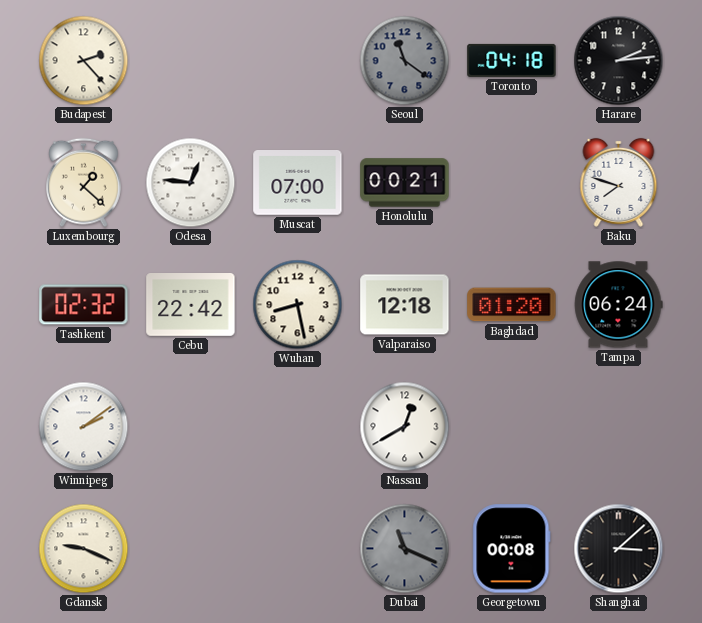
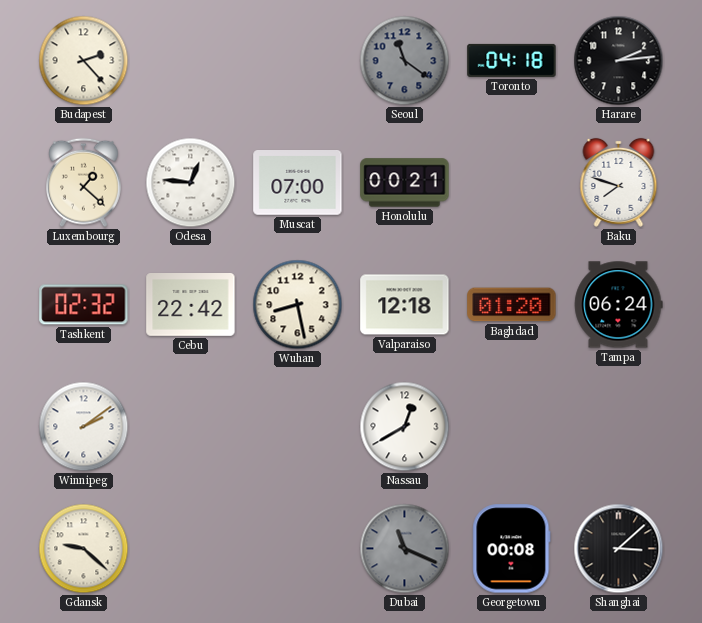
Gdansk: 9:19 -> 9:22 (84, 549)
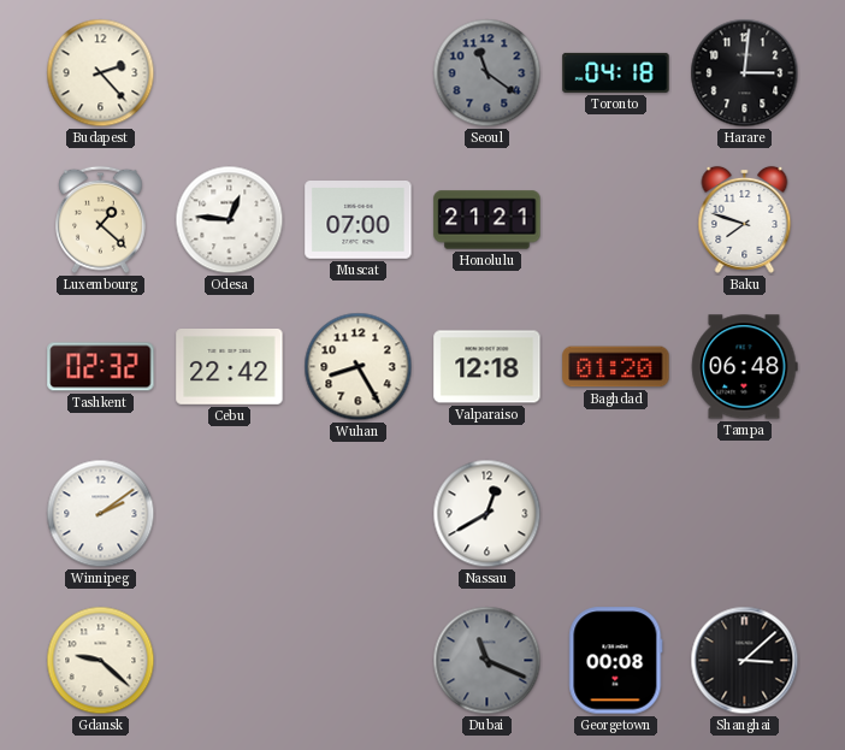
Harare: 2:14 -> 3:01 (745, 73)
Honolulu: 00:21 -> 21:21 (487, 220)
Wuhan: 8:28 -> 8:25 (359, 367)
Tampa: 06:24 -> 06:48 (745, 367)
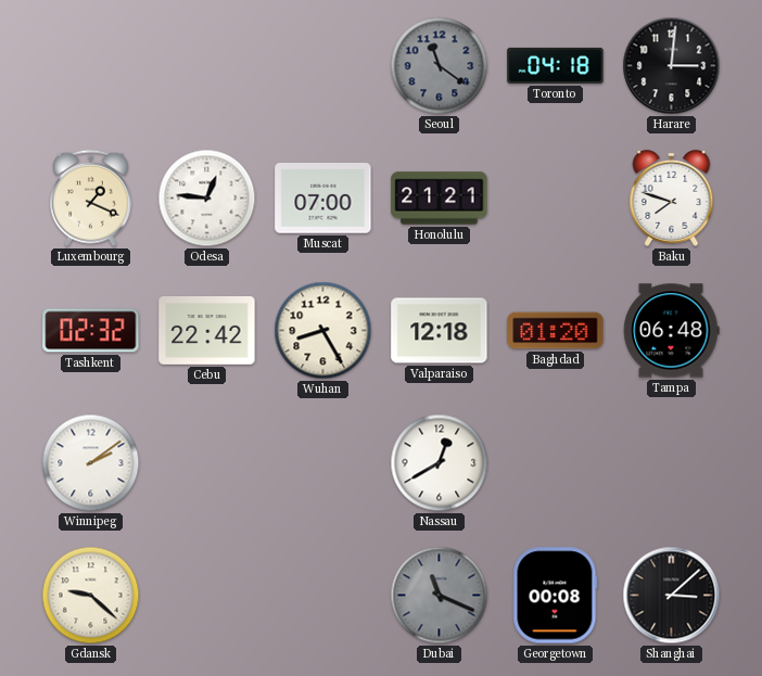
Budapest: 2:23 -> none (101, 73)
Luxembourg: 1:22 -> 1:19 (91, 199)
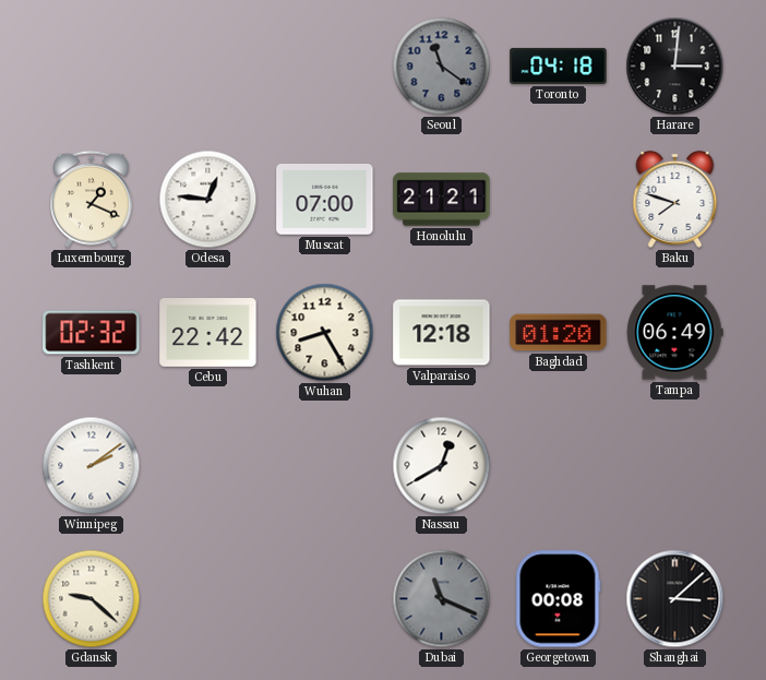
Tampa: 06:48 -> 06:49 (675, 333)
